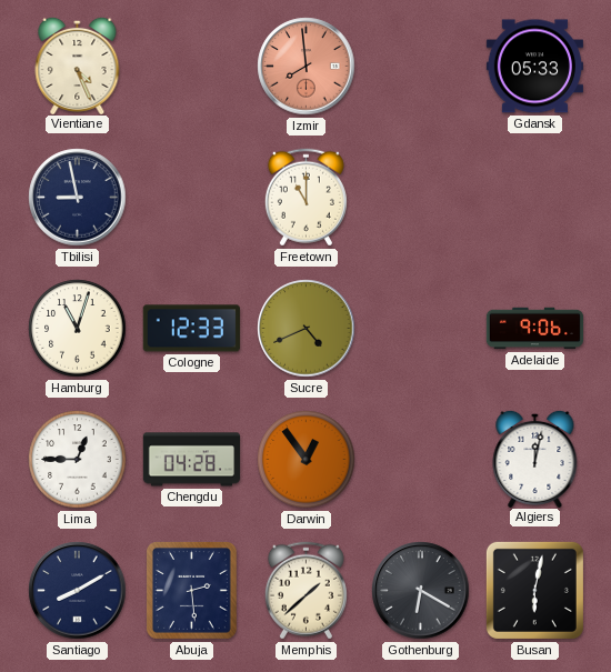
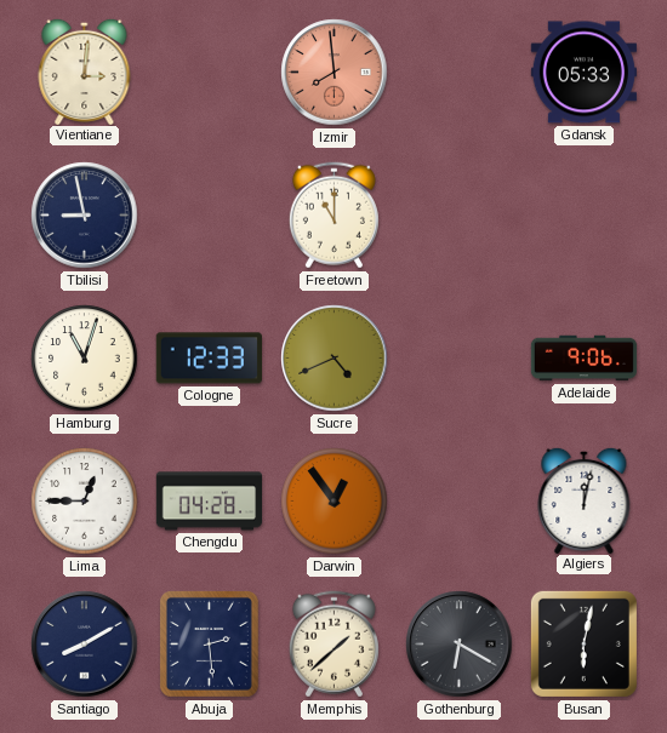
Vientiane: 4:26 -> 3:01 (85, 70)
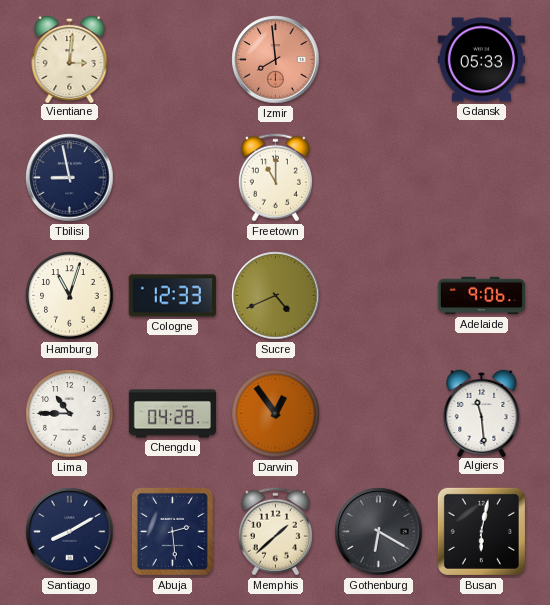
Lima: 12:45 -> 10:45 (70, 414)
Algiers: 12:02 -> 11:29 (482, 412)
